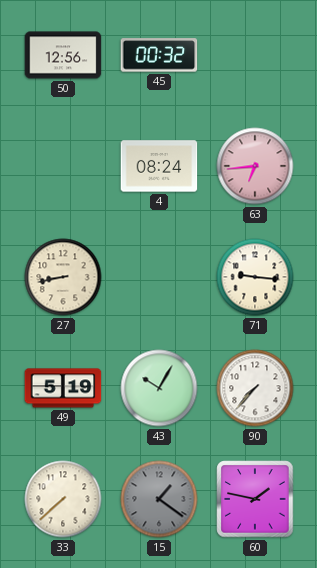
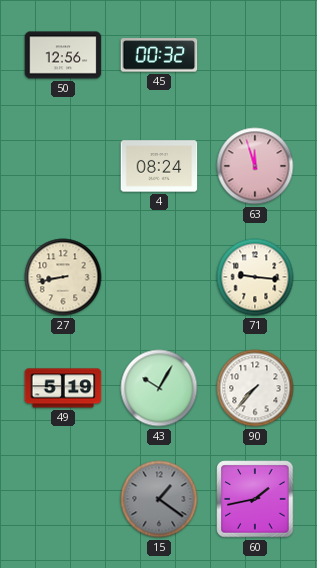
63: 6:44 -> 11:57 (255, 166)
33: 7:38 -> none (63, 499)
60: 1:47 -> 1:43 (255, 499)
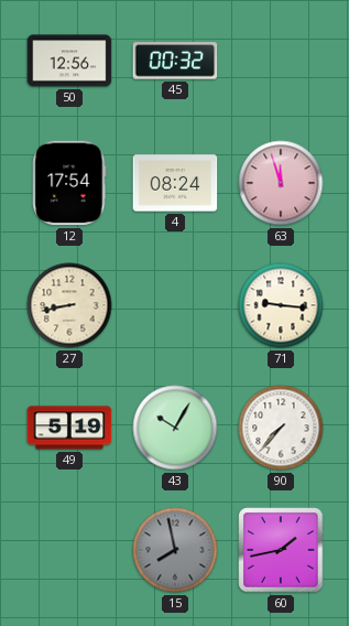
12: none -> 17:54 (69, 183)
15: 1:21 -> 7:58 (175, 550)
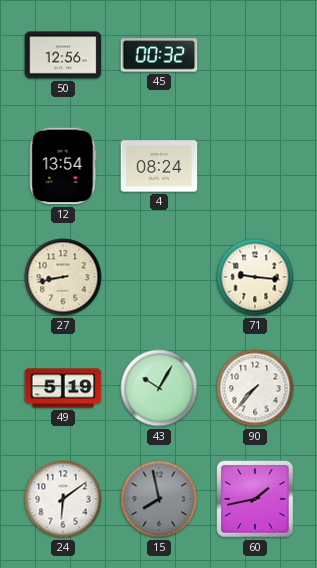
12: 17:54 -> 13:54 (63, 166)
63: 11:57 -> none (281, 183)
24: none -> 6:09 (63, 499)
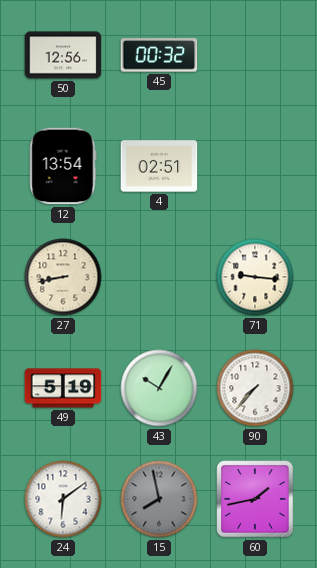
4: 08:24 -> 02:51 (159, 166)
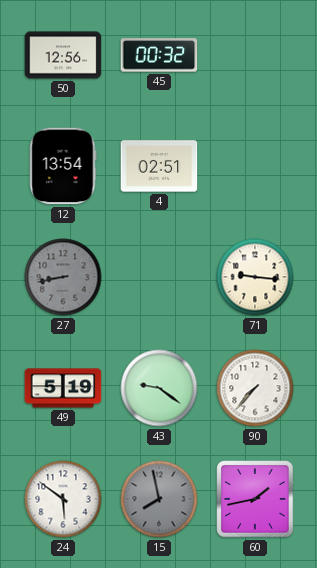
27 dial: cream -> grey (63, 277)
43: 10:05 -> 9:21 (159, 388)
24: 6:09 -> 5:51 (63, 499)
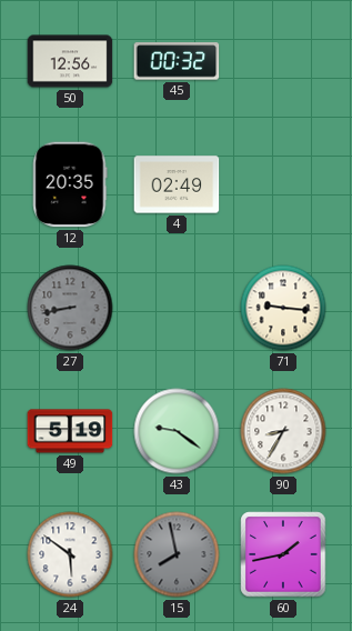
12: 13:54 -> 20:35 (70, 184)
4: 02:51 -> 02:49 (177, 184)
90: 7:37 -> 8:35 (283, 431)
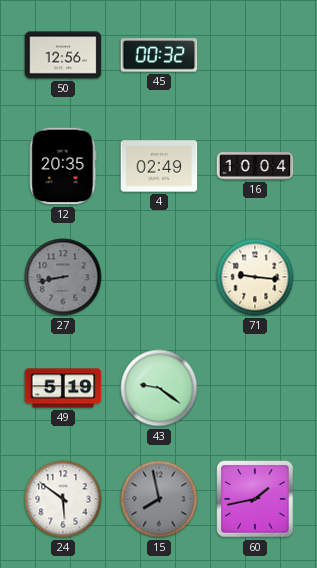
16: none -> 10:04 (255, 166)
90: 8:35 -> none (283, 431)
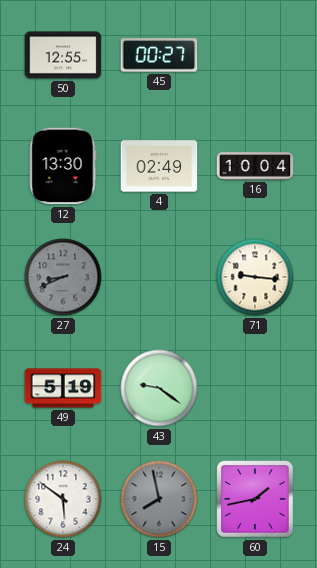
50: 12:56 -> 12:55 (63, 55)
45: 00:32 -> 00:27 (159, 55)
12: 20:35 -> 13:30 (63, 166)
27: 8:43 -> 8:41 (63, 277)
